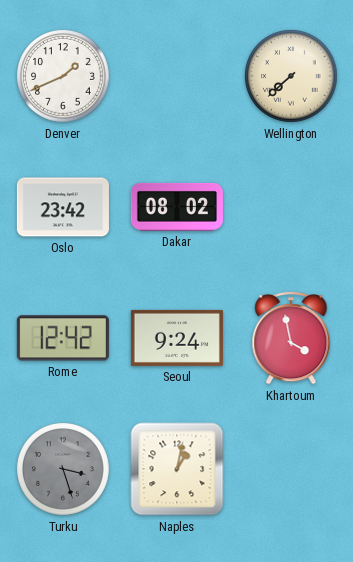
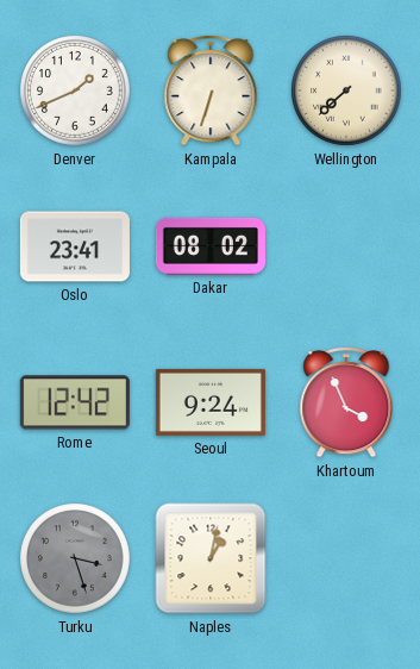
Kampala: none -> 6:33 (211, 92)
Oslo: 23:42 -> 23:41 (75, 246)
Khartoum: 3:58 -> 3:56 (346, 404)
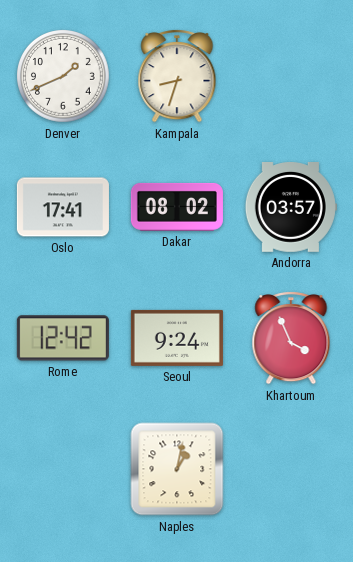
Kampala: 6:33 -> 8:33 (177, 77)
Wellington: 7:38 -> none (347, 92)
Oslo: 23:41 -> 17:41 (63, 207)
Andorra: none -> 03:57 (291, 208)
Turku: 3:27 -> none (76, 559)
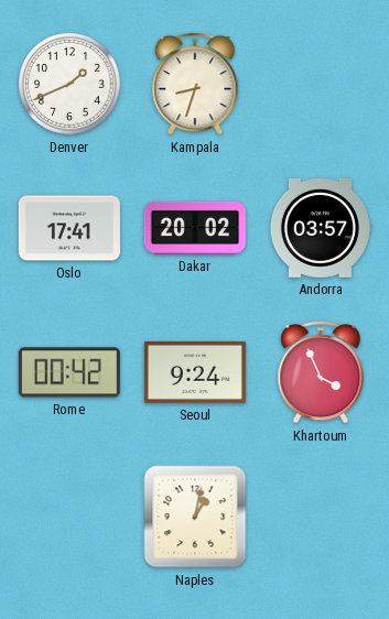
Dakar: 08:02 -> 20:02 (195, 228)
Rome: 12:42 -> 00:42 (69, 372)
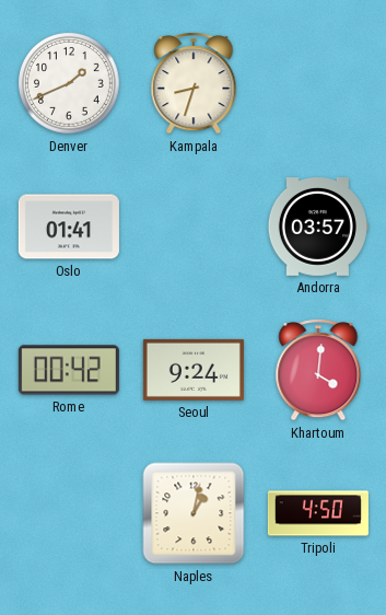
Oslo: 17:41 -> 01:41 (69, 227)
Dakar: 20:02 -> none (195, 228)
Khartoum: 3:56 -> 4:01 (318, 371)
Tripoli: none -> 4:50 (318, 513)
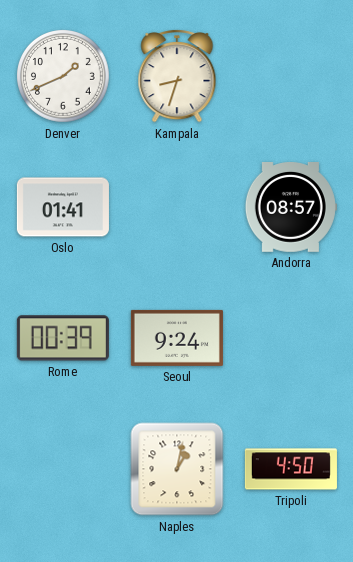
Andorra: 03:57 -> 08:57 (291, 208)
Rome: 00:42 -> 00:39 (63, 338)
Khartoum: 4:01 -> none (318, 371)
